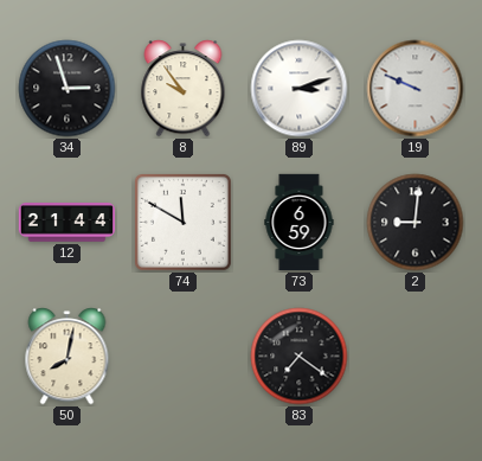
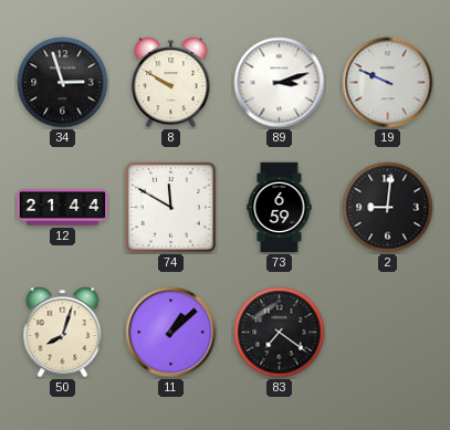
8: 9:54 -> 9:50 (171, 83)
50: 8:02 -> 8:03 (63, 333)
11: none -> 1:08 (171, 333)
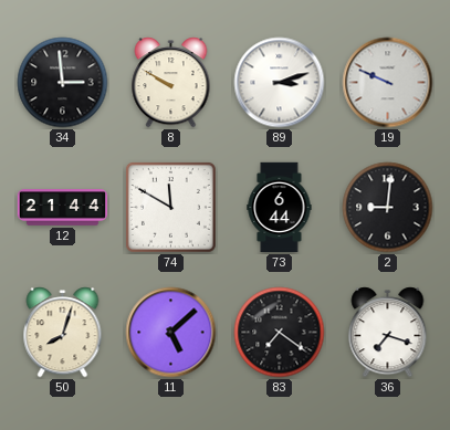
34: 2:57 -> 2:59 (63, 83)
73: 6:59 -> 6:44 (280, 208)
11: 1:08 -> 5:08 (171, 333)
36: none -> 7:18 (388, 333)
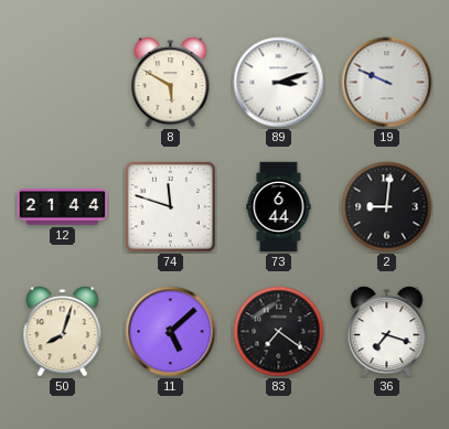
34: 2:59 -> none (63, 83)
8: 9:50 -> 5:50 (171, 83)
74: 11:50 -> 11:48 (170, 206)
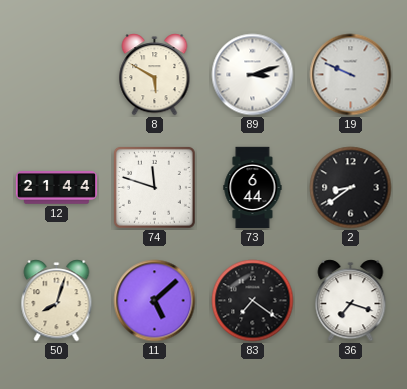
2: 9:01 -> 8:39 (351, 188)
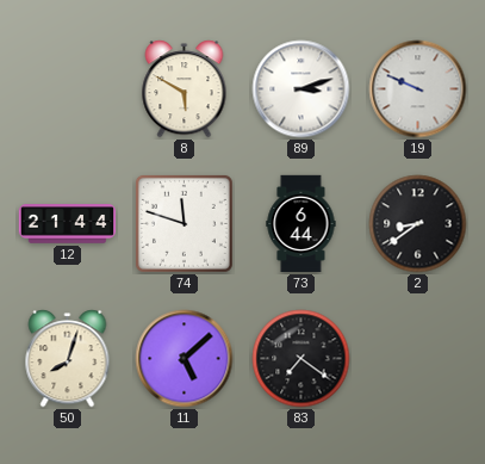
36: 7:18 -> none (351, 301)
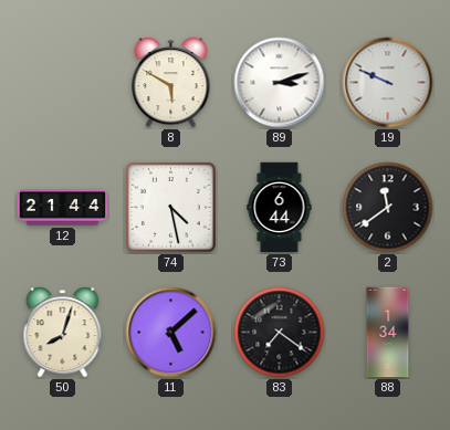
74: 11:48 -> 4:28 (170, 207)
2: 8:39 -> 11:39 (388, 208)
88: none -> 1:34 (388, 333)
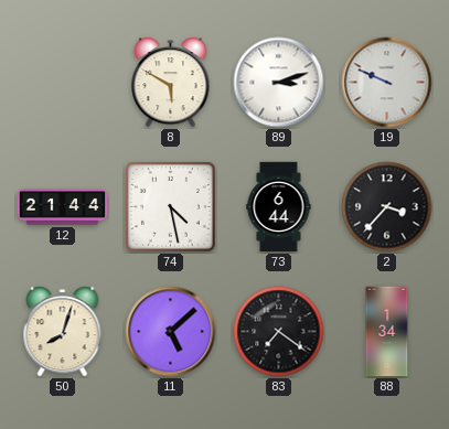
2: 11:39 -> 3:37 (387, 207)
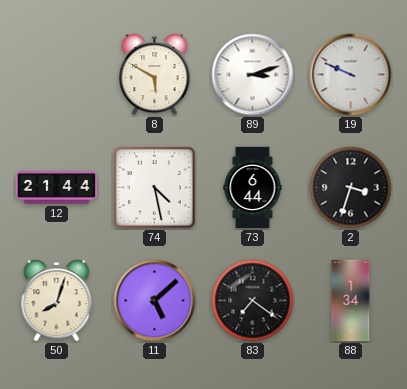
2: 3:37 -> 3:33 (351, 188)
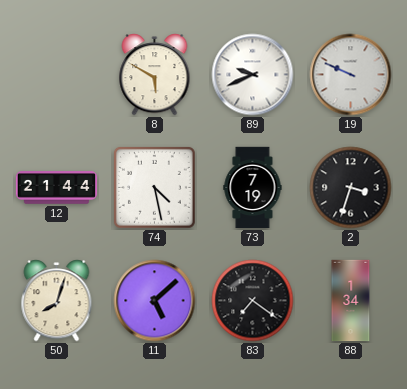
89: 3:12 -> 9:41 (253, 75)
73: 6:44 -> 7:19 (253, 188)
